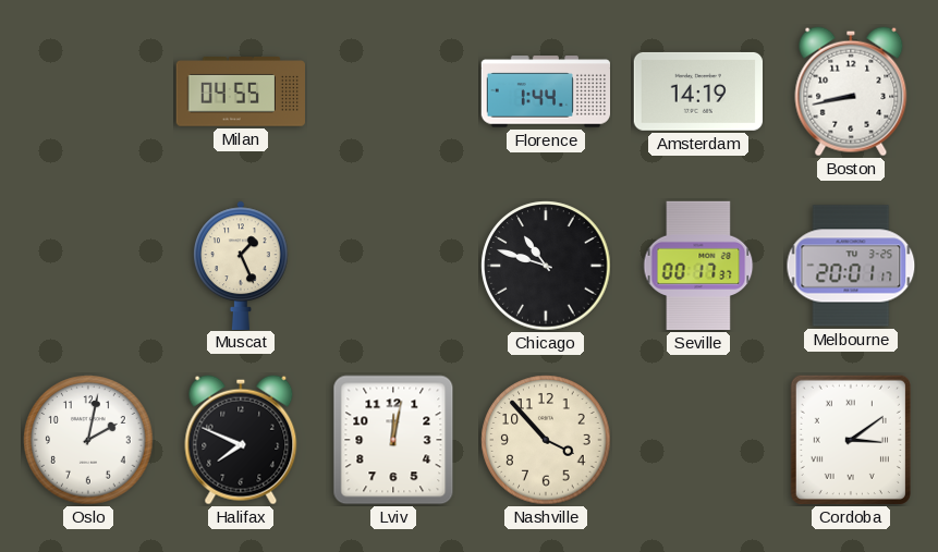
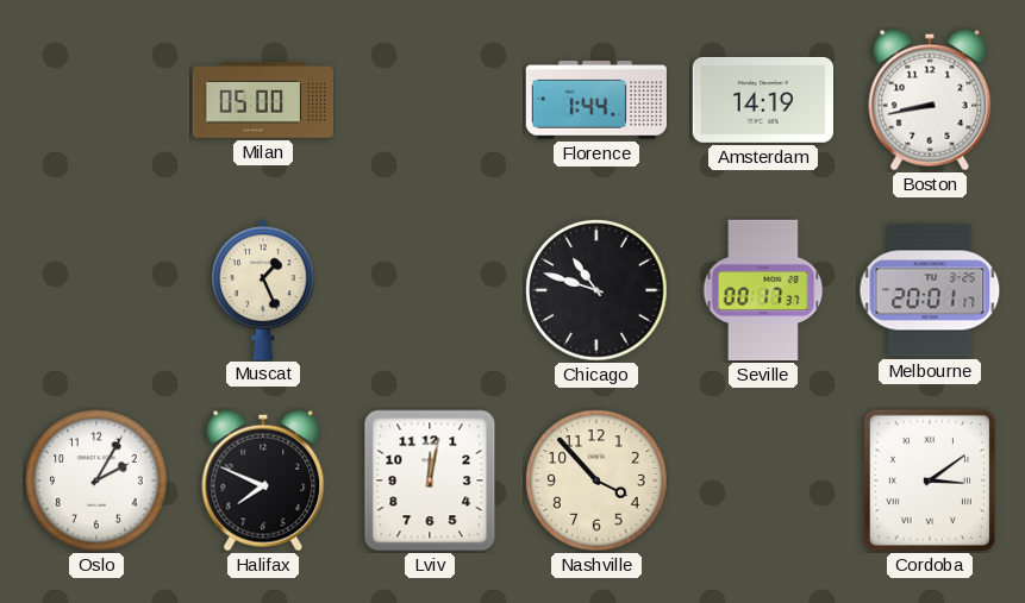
Milan: 04:55 -> 05:00 (262, 101)
Oslo: 2:02 -> 2:05 (96, 480)
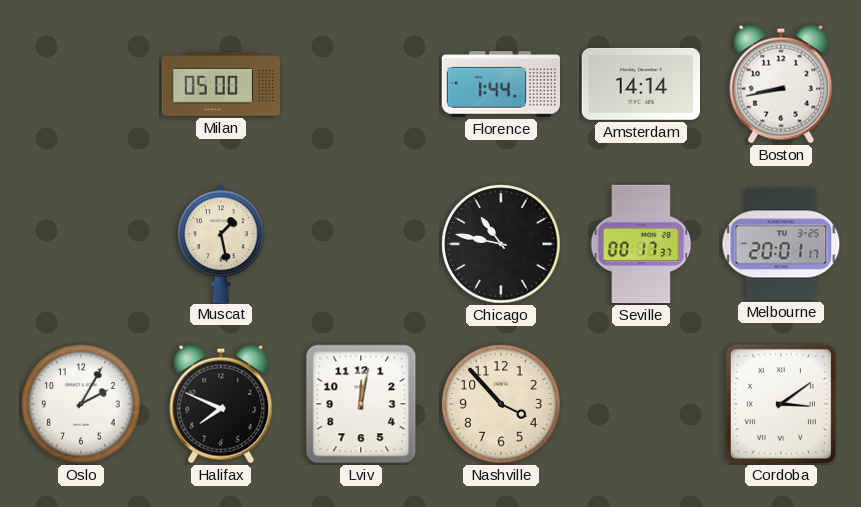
Amsterdam: 14:19 -> 14:14 (640, 84)
Muscat: 1:26 -> 1:28 (222, 243)
Chicago: 10:48 -> 10:47 (501, 244)
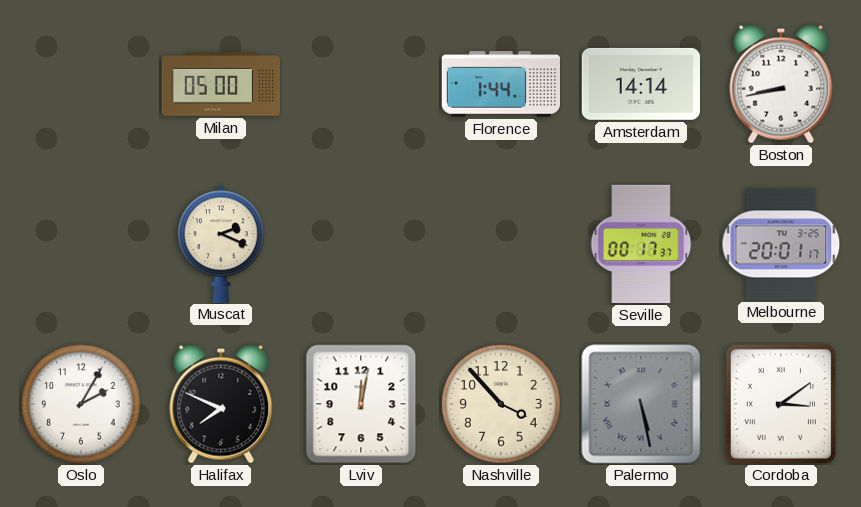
Muscat: 1:28 -> 2:19 (222, 243)
Chicago: 10:47 -> none (501, 244)
Palermo: none -> 5:28 (641, 404)
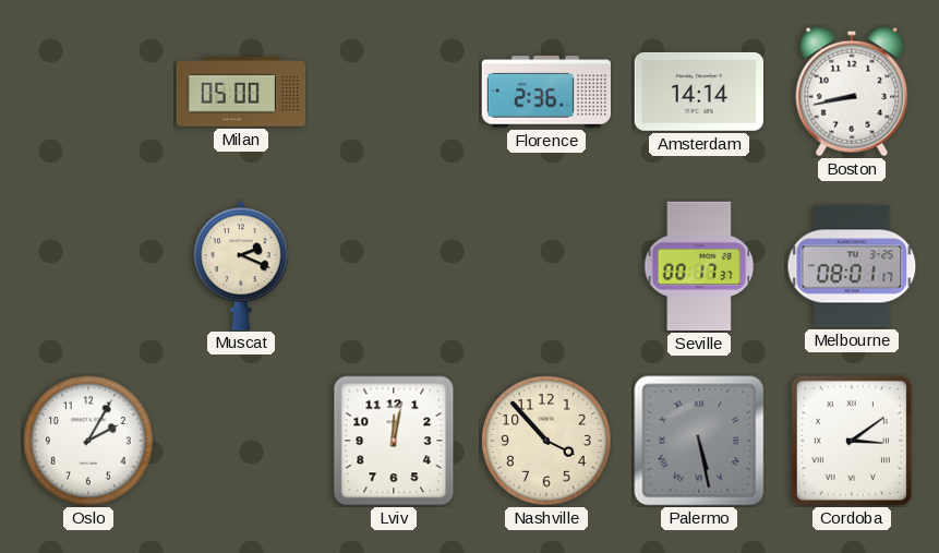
Florence: 1:44 -> 2:36 (545, 92)
Melbourne: 20:01 -> 08:01 (852, 266)
Halifax: 7:49 -> none (221, 404)
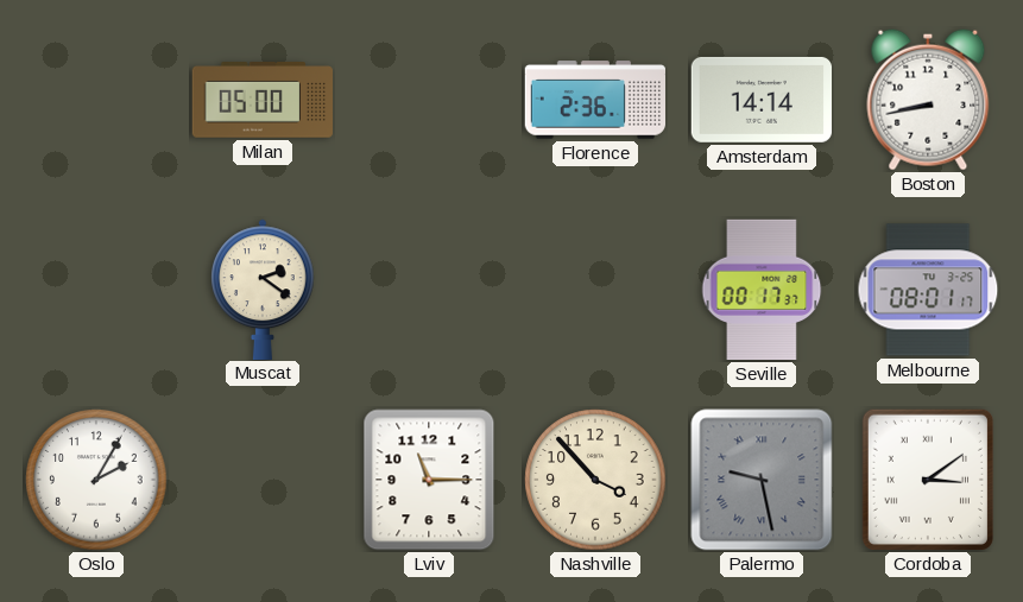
Muscat: 2:19 -> 2:21 (264, 289)
Lviv: 12:02 -> 11:15 (429, 480)
Palermo: 5:28 -> 9:28 (762, 480)
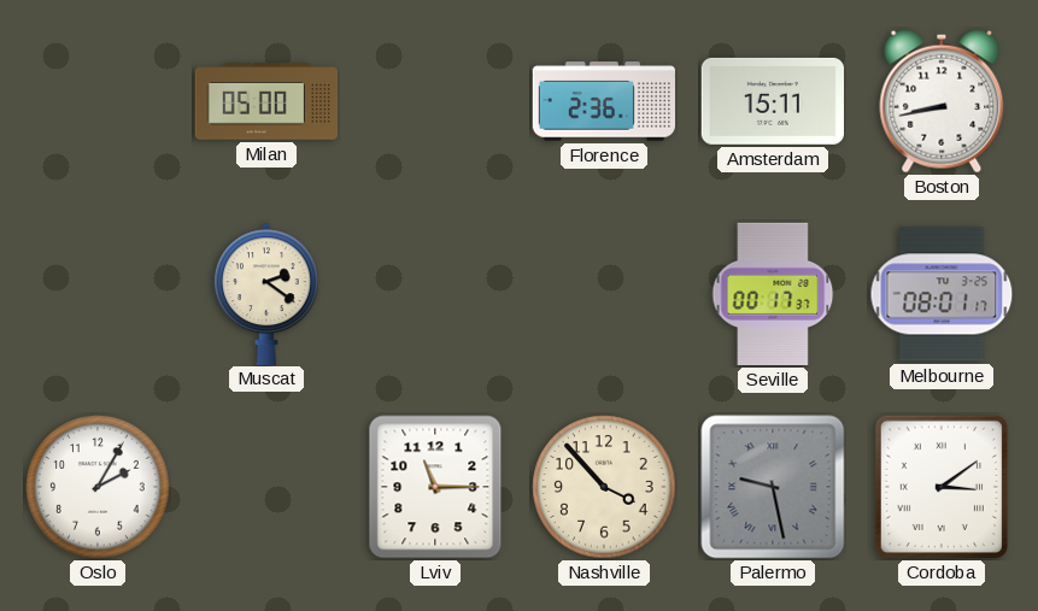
Amsterdam: 14:14 -> 15:11 (772, 101)
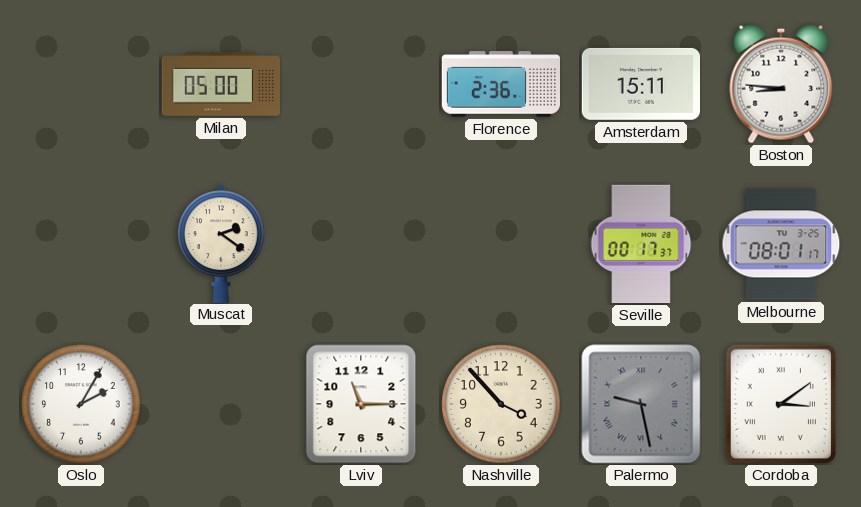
Boston: 8:43 -> 8:46 (781, 84)
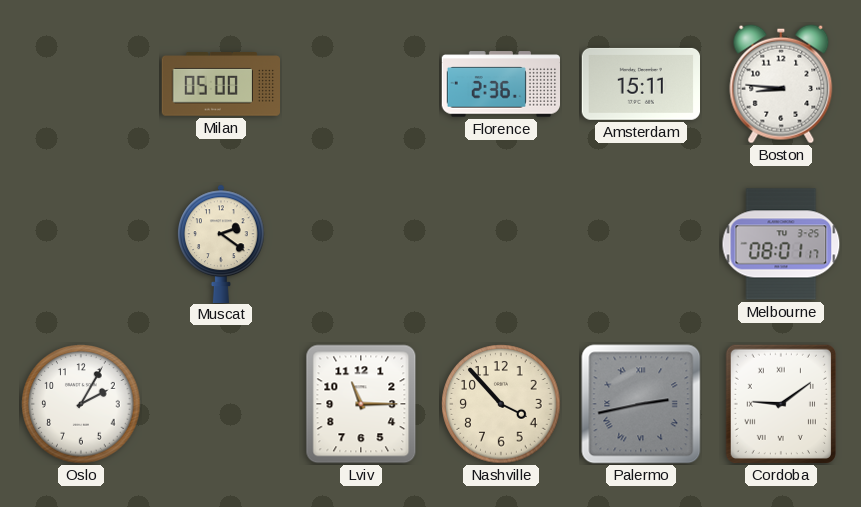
Seville: 00:17 -> none (641, 244)
Palermo: 9:28 -> 2:43 (641, 404)
Cordoba: 3:09 -> 9:09 (781, 404)
